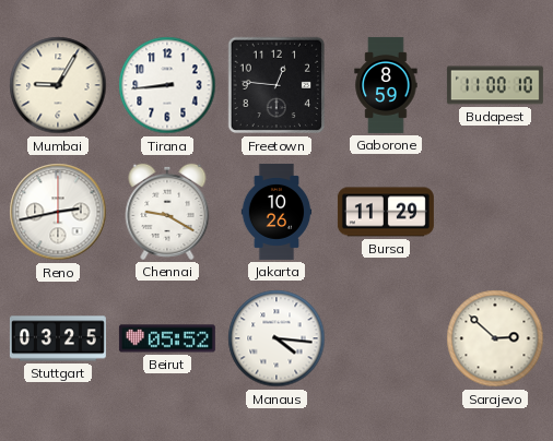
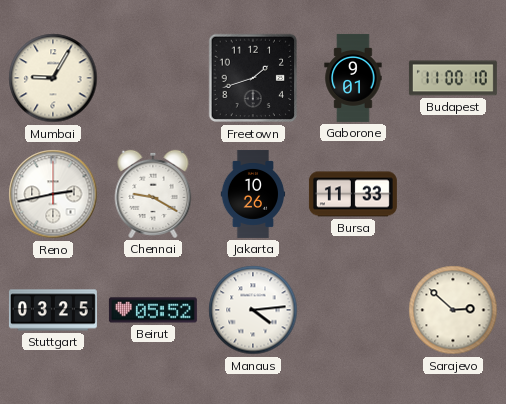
Tirana: 8:44 -> none (167, 85)
Freetown: 12:46 -> 1:42 (253, 78)
Gaborone: 8:59 -> 9:01 (353, 78)
Bursa: 11:29 -> 11:33 (353, 194)
Manaus: 4:16 -> 4:14 (253, 310)
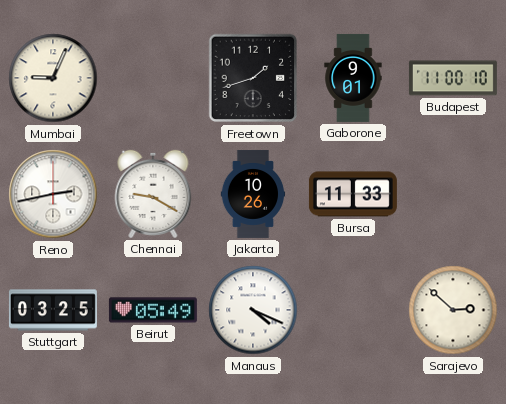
Mumbai: 9:05 -> 9:04 (53, 78)
Beirut: 05:52 -> 05:49 (153, 310)
Manaus: 4:14 -> 4:19 (253, 310)
